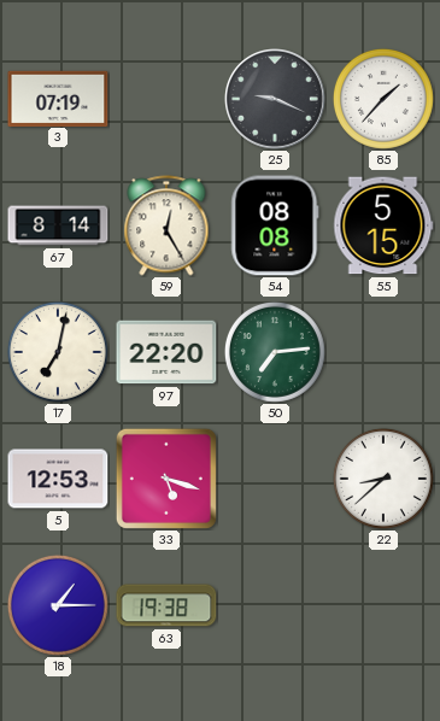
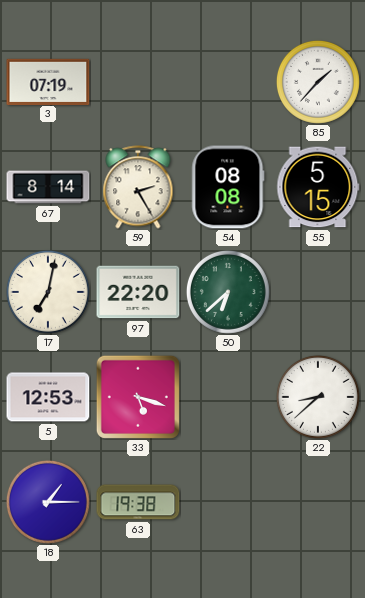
25: 9:19 -> none (276, 100)
59: 12:25 -> 2:25 (138, 187)
50: 7:14 -> 6:38 (228, 292)
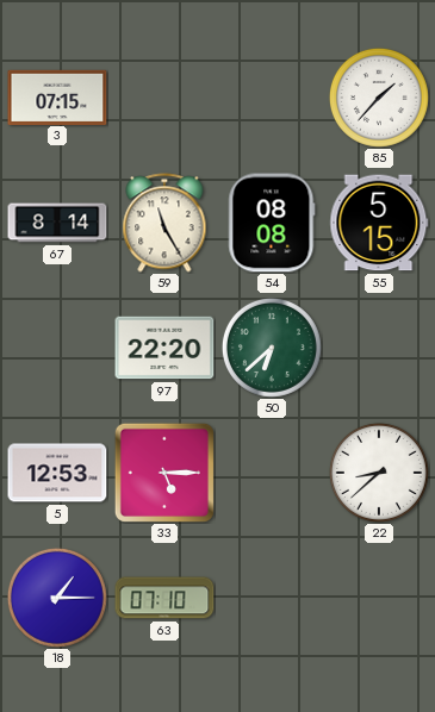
3: 07:19 -> 07:15 (57, 96)
59: 2:25 -> 11:25 (164, 223)
17: 7:02 -> none (48, 292)
33: 5:18 -> 5:15 (164, 473)
63: 19:38 -> 07:10 (164, 598)
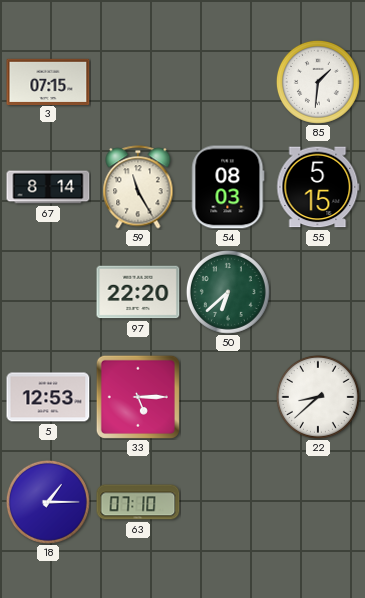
85: 1:37 -> 1:31 (318, 82)
54: 08:08 -> 08:03 (228, 187)
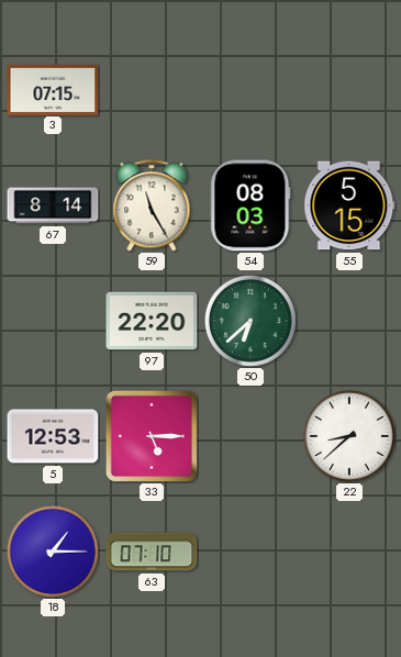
85: 1:31 -> none (318, 82)
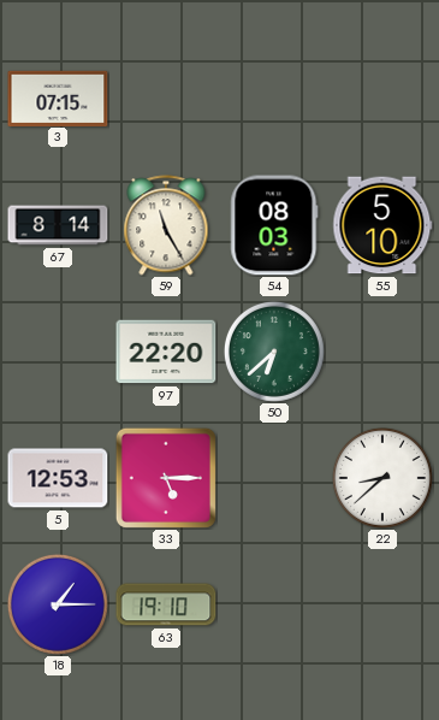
55: 5:15 -> 5:10 (382, 225)
63: 07:10 -> 19:10 (166, 604)
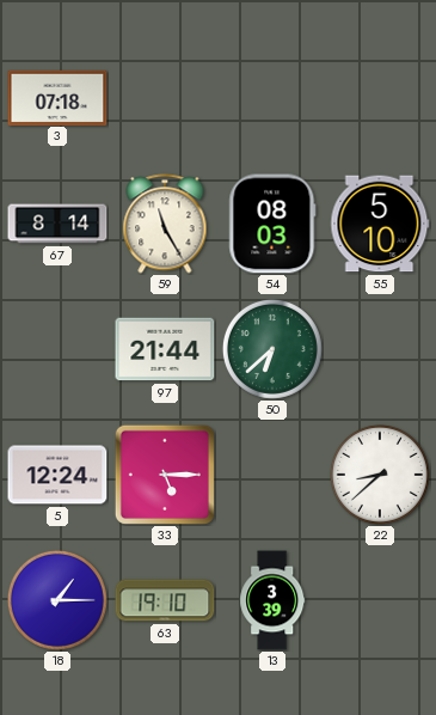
3: 07:15 -> 07:18 (57, 97)
97: 22:20 -> 21:44 (165, 349)
5: 12:53 -> 12:24 (57, 475)
13: none -> 3:39 (272, 600)
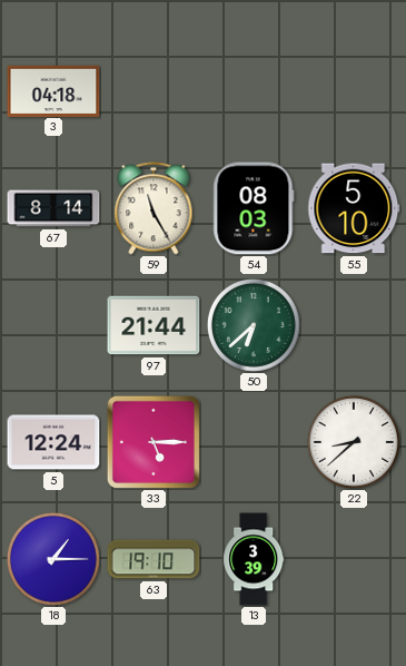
3: 07:18 -> 04:18 (53, 90)
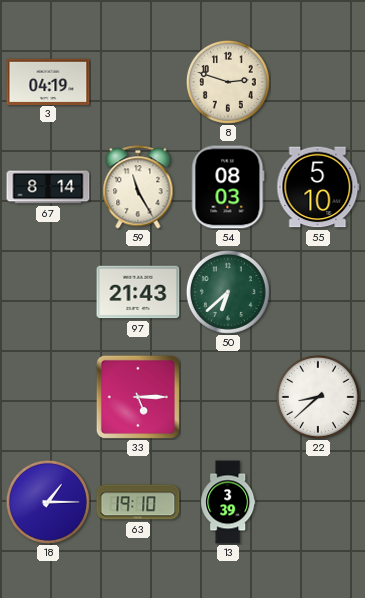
3: 04:18 -> 04:19 (48, 81)
8: none -> 2:48 (228, 82)
97: 21:44 -> 21:43 (138, 292)
5: 12:24 -> none (53, 442)
